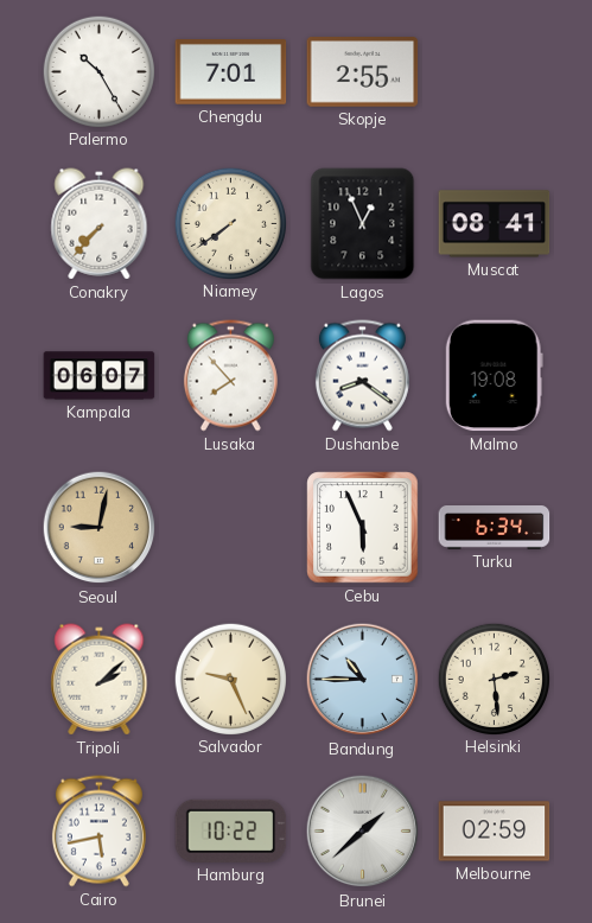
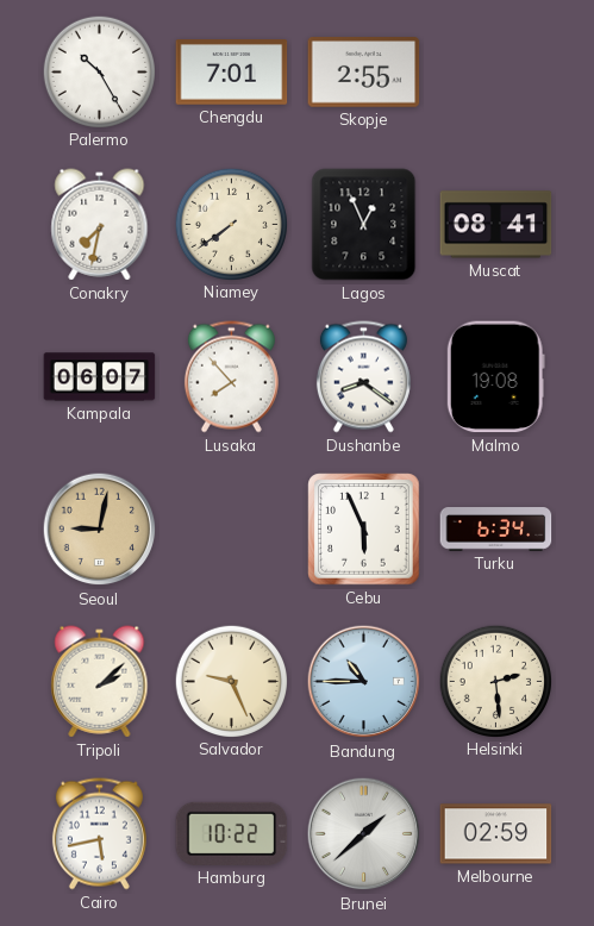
Conakry: 7:37 -> 7:32 (100, 225)
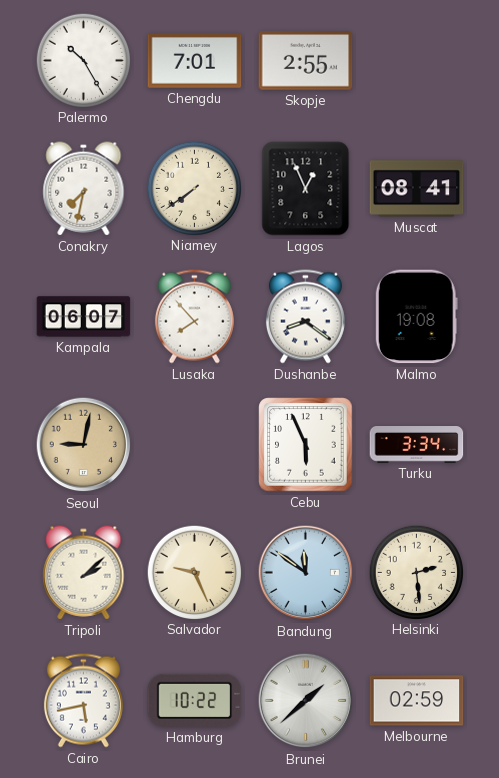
Turku: 6:34 -> 3:34 (417, 445)
Bandung: 10:45 -> 11:51 (306, 573)
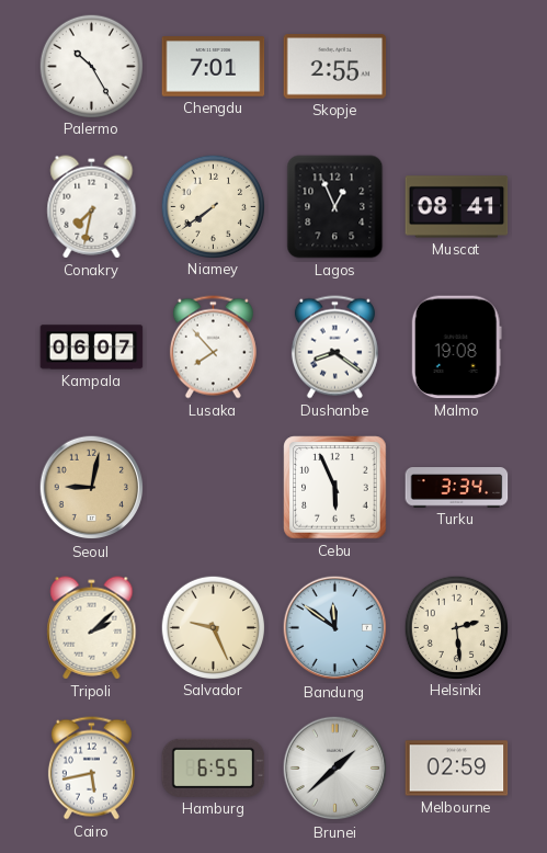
Hamburg: 10:22 -> 6:55 (214, 767)
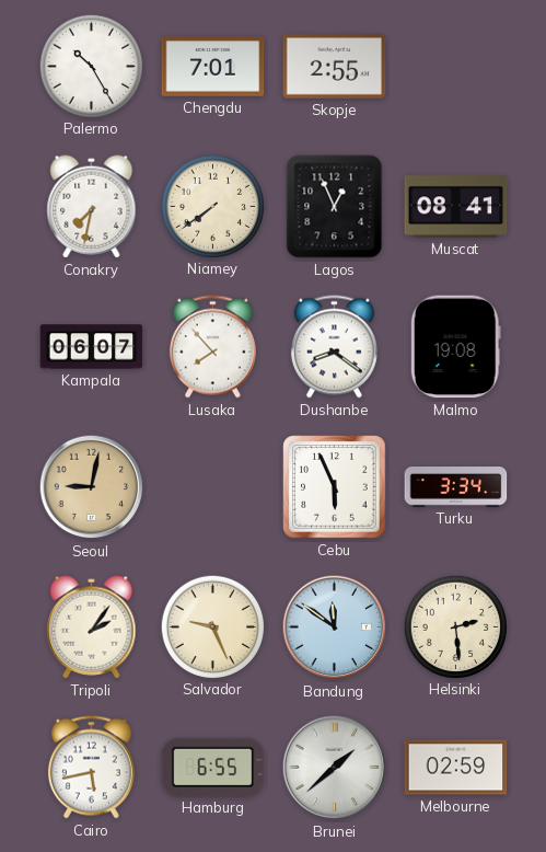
Tripoli: 2:08 -> 2:06 (92, 628)
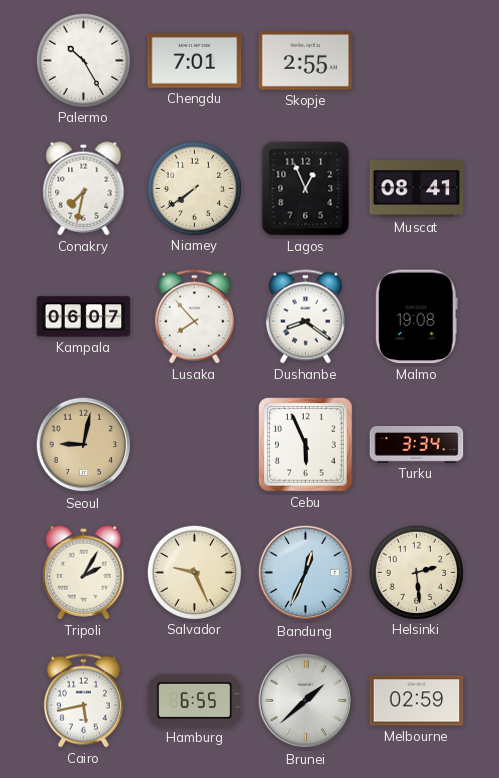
Tripoli: 2:06 -> 2:05 (84, 573)
Bandung: 11:51 -> 12:34 (306, 573)
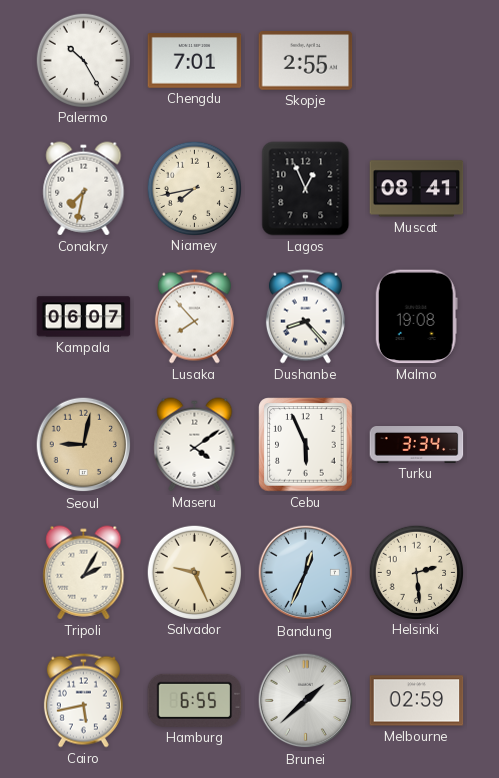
Niamey: 7:39 -> 7:43 (194, 188)
Dushanbe: 8:21 -> 8:23 (305, 317)
Maseru: none -> 4:09 (195, 445)
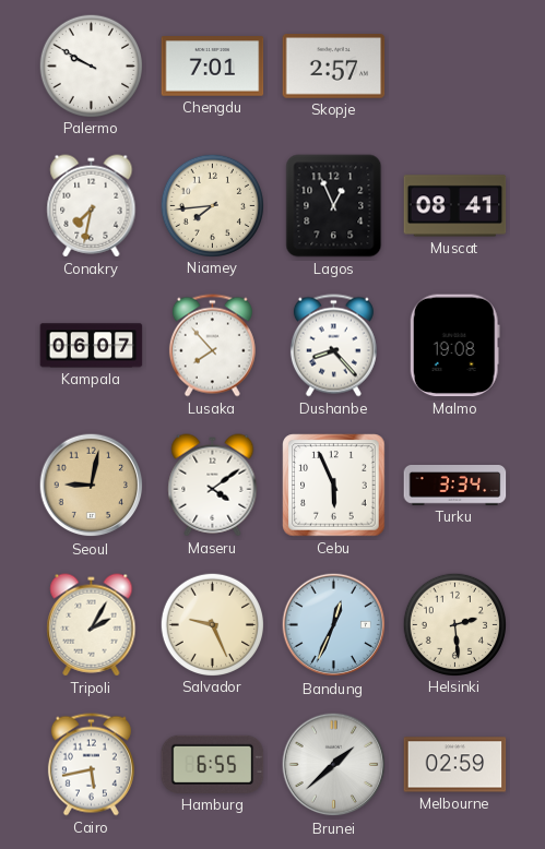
Palermo: 10:25 -> 9:50 (91, 65)
Skopje: 2:55 -> 2:57 (334, 67)
Niamey: 7:43 -> 7:44 (212, 205)
